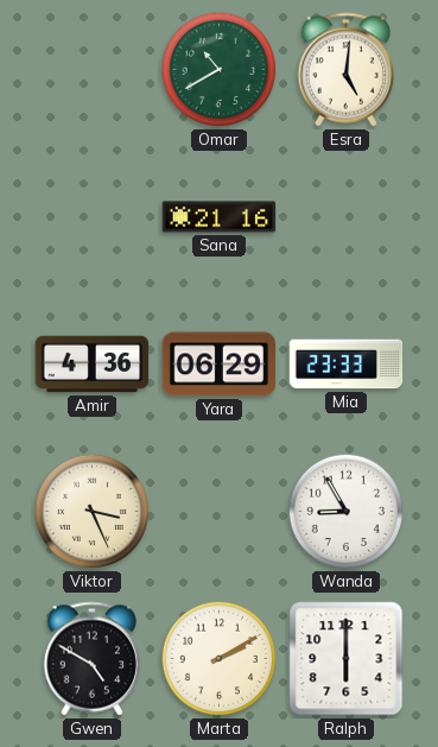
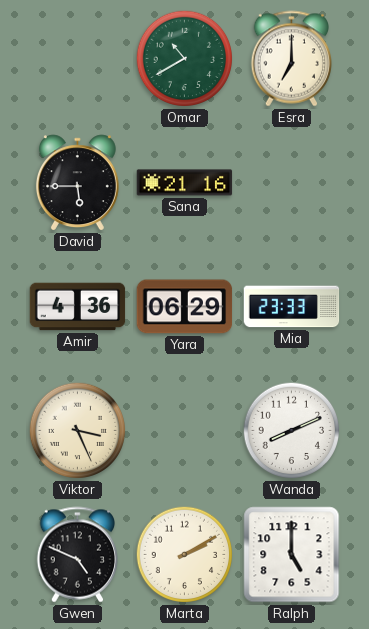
Esra: 5:01 -> 7:00 (291, 59)
David: none -> 5:45 (77, 183)
Wanda: 8:55 -> 8:11 (292, 431)
Gwen: 4:50 -> 4:49 (77, 555)
Ralph: 6:00 -> 5:00 (292, 555)
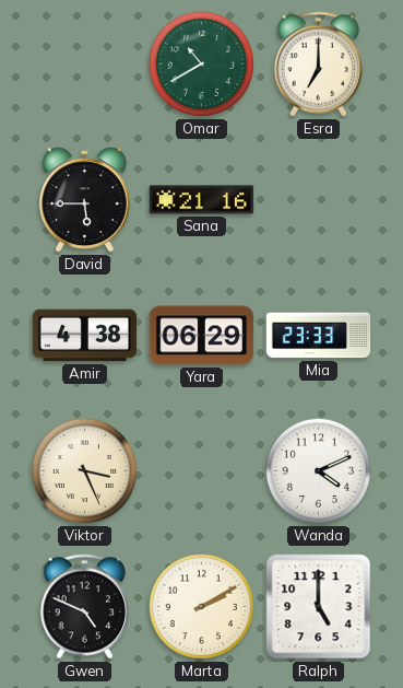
Amir: 4:36 -> 4:38 (85, 336)
Wanda: 8:11 -> 4:11 (319, 471)
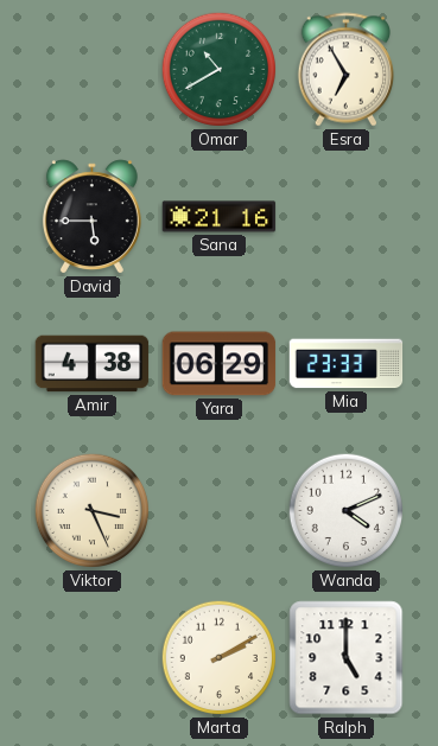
Esra: 7:00 -> 6:55 (345, 70)
Gwen: 4:49 -> none (84, 607)
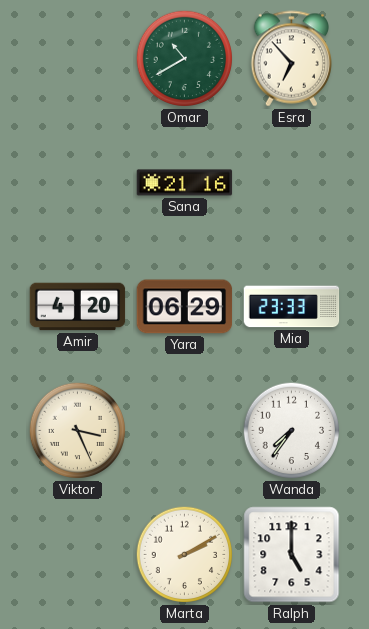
Esra: 6:55 -> 6:53 (291, 59)
David: 5:45 -> none (91, 217)
Amir: 4:38 -> 4:20 (78, 307)
Wanda: 4:11 -> 7:36 (292, 431)
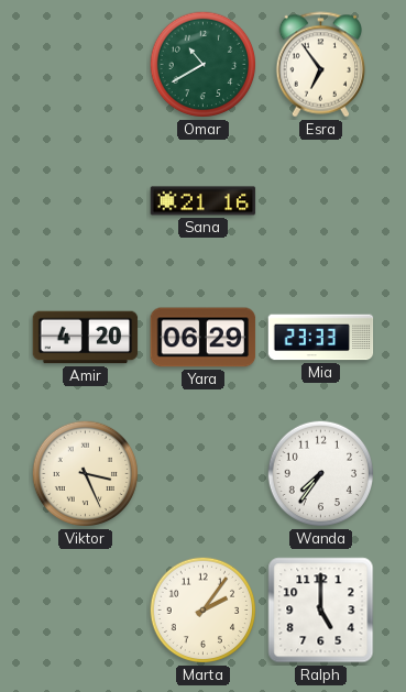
Esra: 6:53 -> 6:54 (320, 65)
Marta: 2:10 -> 2:06 (204, 611)
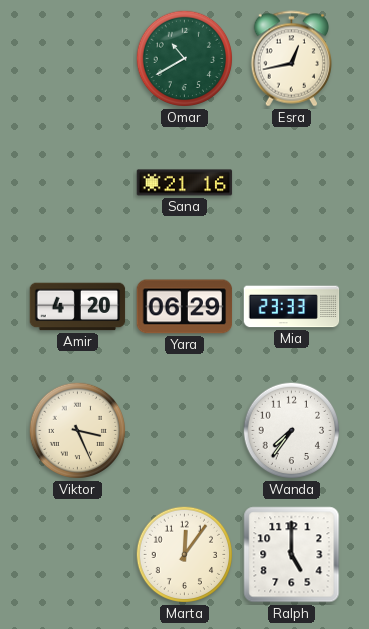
Esra: 6:54 -> 12:43 (291, 59)
Marta: 2:06 -> 12:06 (185, 555)
